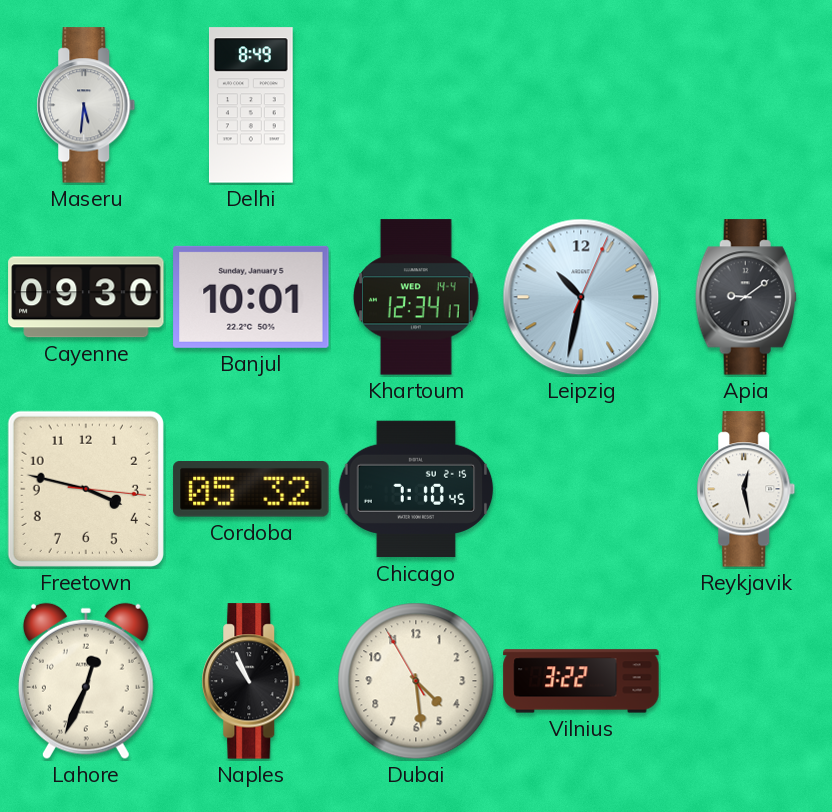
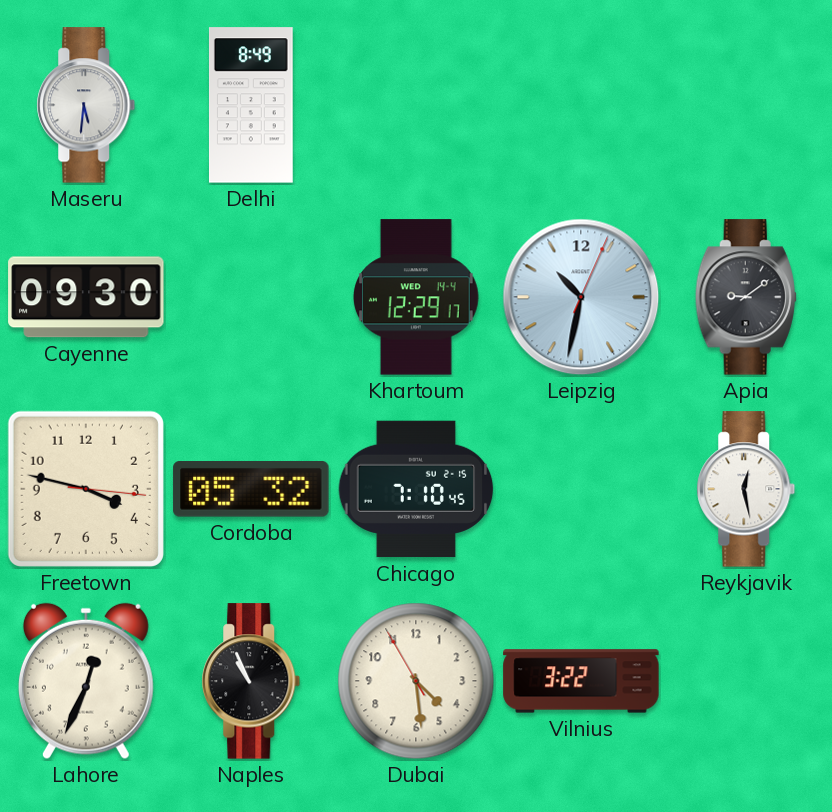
Banjul: 10:01 -> none (251, 297)
Khartoum: 12:34 -> 12:29 (417, 297)
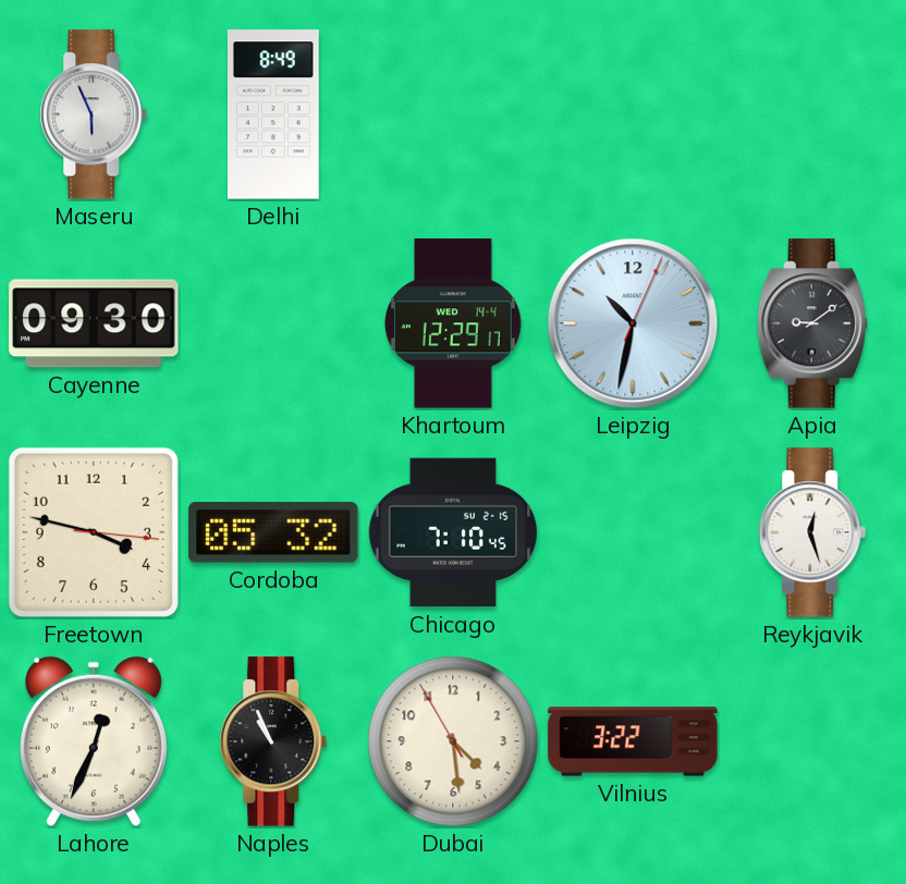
Maseru: 5:31 -> 5:56 (94, 114)
Reykjavik: 12:28 -> 12:27 (812, 532)
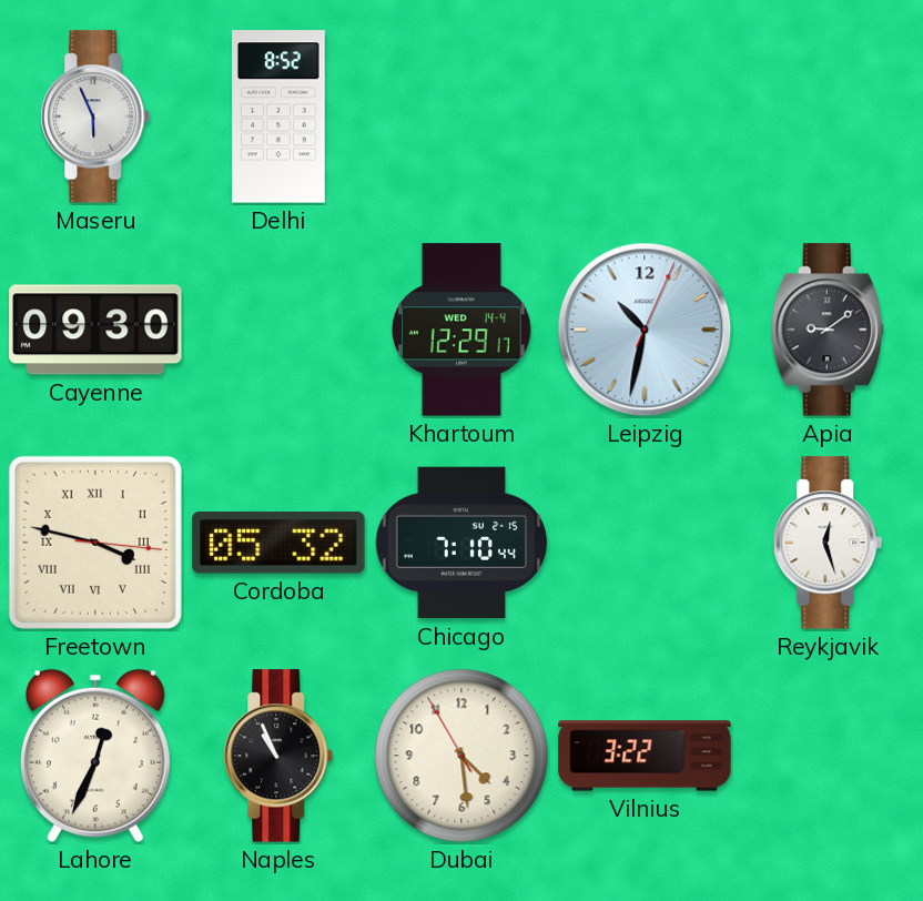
Delhi: 8:49 -> 8:52 (278, 117)
Freetown numerals: Arabic -> Roman (95, 543)
Chicago: 7:10:45 -> 7:10:44 (461, 543)
